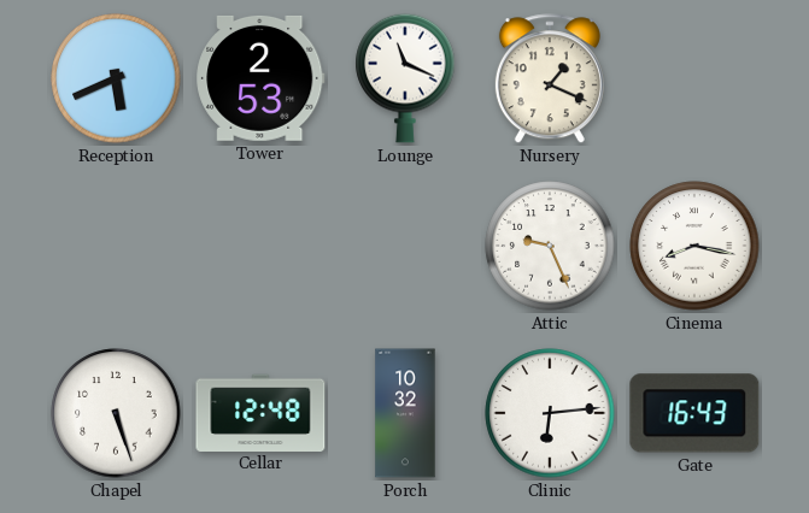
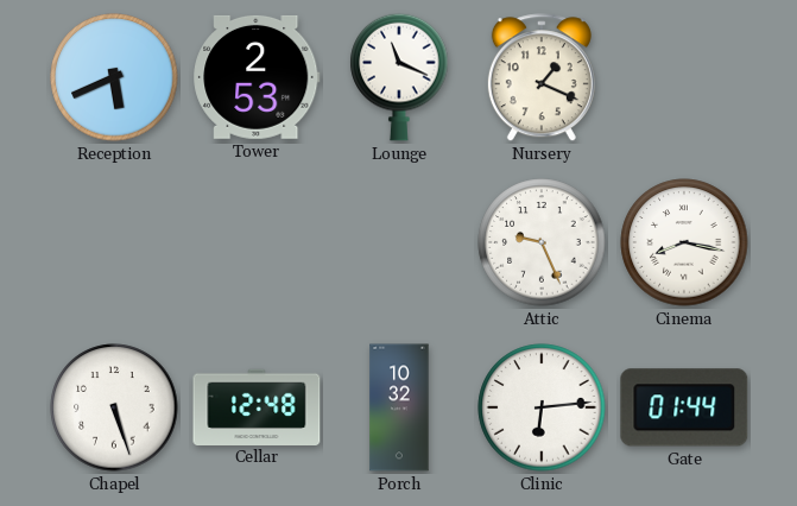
Gate: 16:43 -> 01:44 (684, 407)
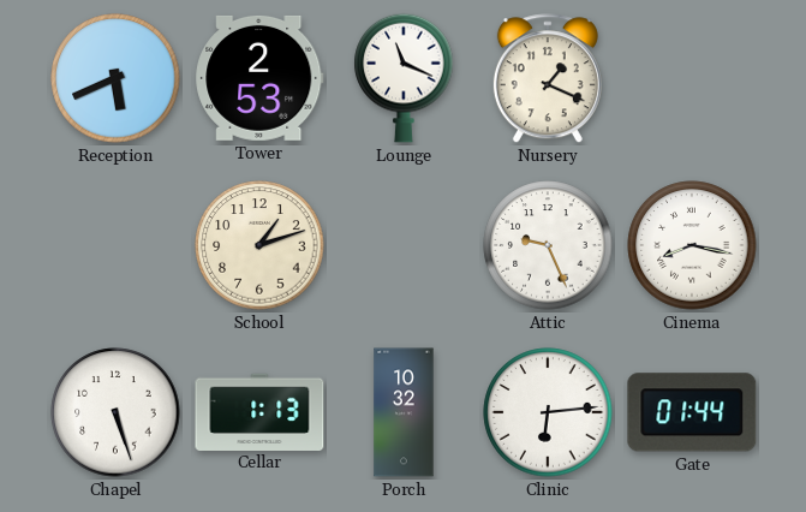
School: none -> 1:12 (259, 245)
Cellar: 12:48 -> 1:13 (259, 411)
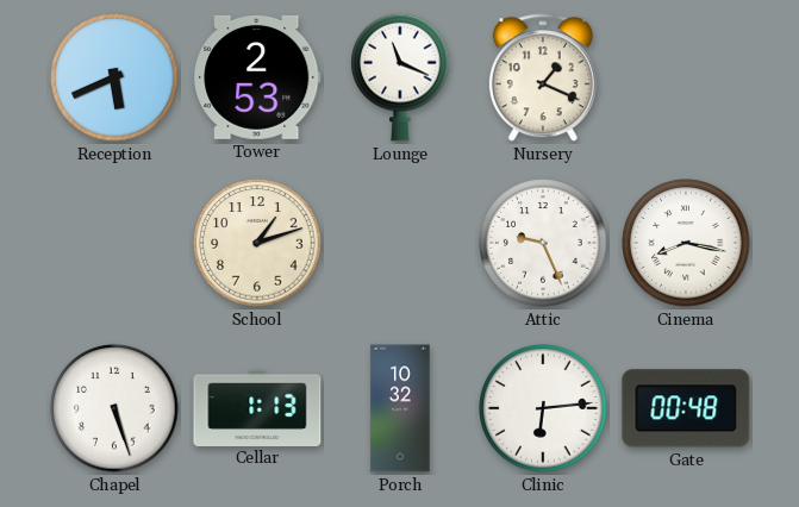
Gate: 01:44 -> 00:48 (686, 408)
